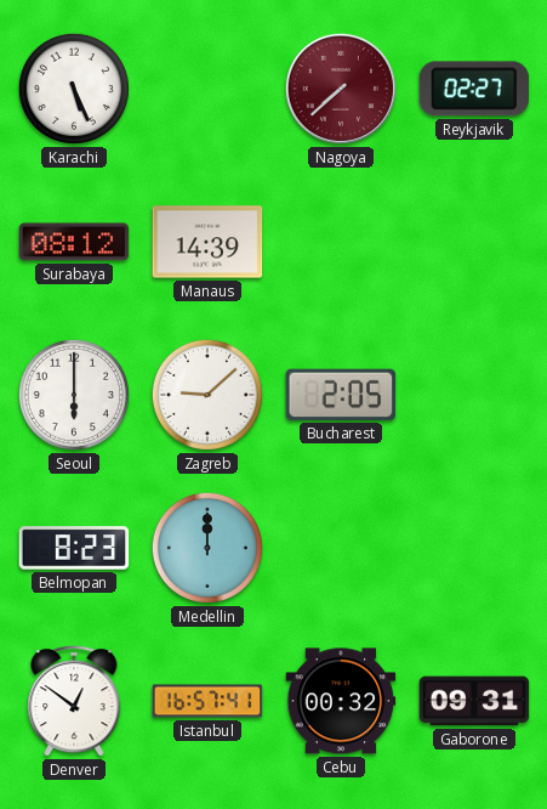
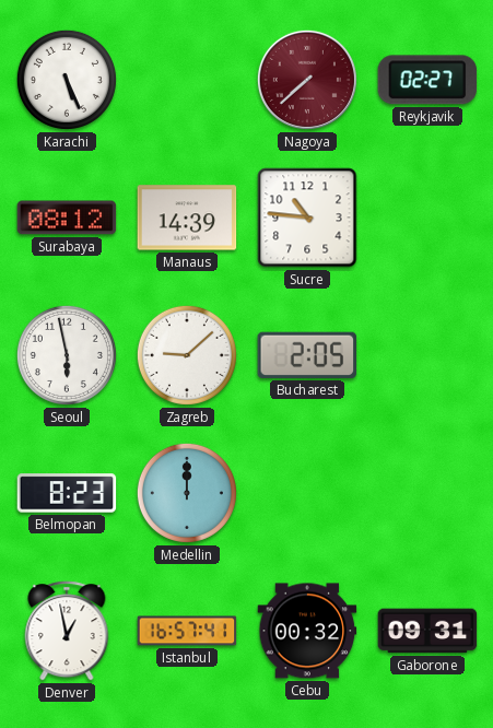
Sucre: none -> 10:46 (307, 218)
Seoul: 6:00 -> 5:58 (67, 355)
Denver: 12:51 -> 12:58 (67, 631)
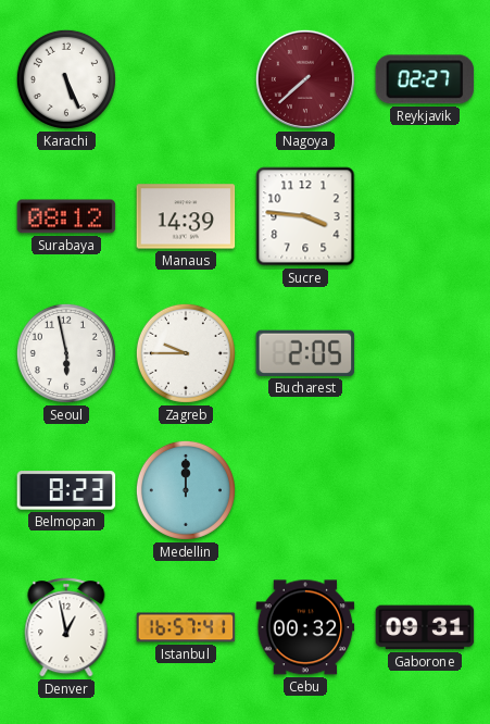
Sucre: 10:46 -> 3:46 (305, 216)
Zagreb: 9:08 -> 9:45 (186, 353)
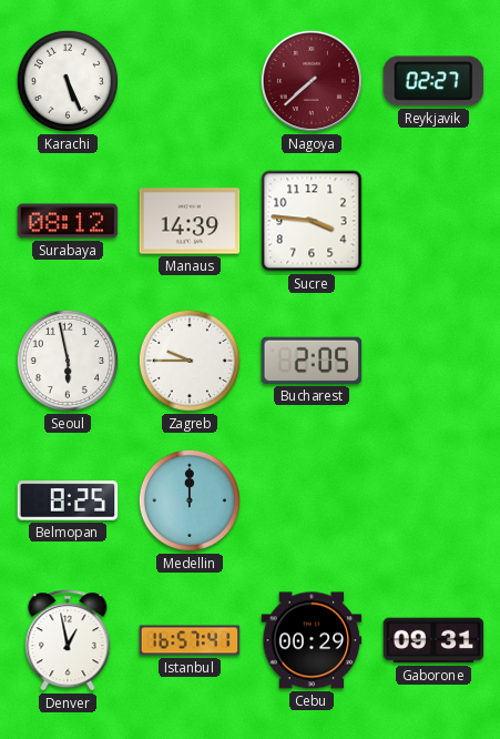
Belmopan: 8:23 -> 8:25 (68, 500)
Cebu: 00:32 -> 00:29 (312, 640)
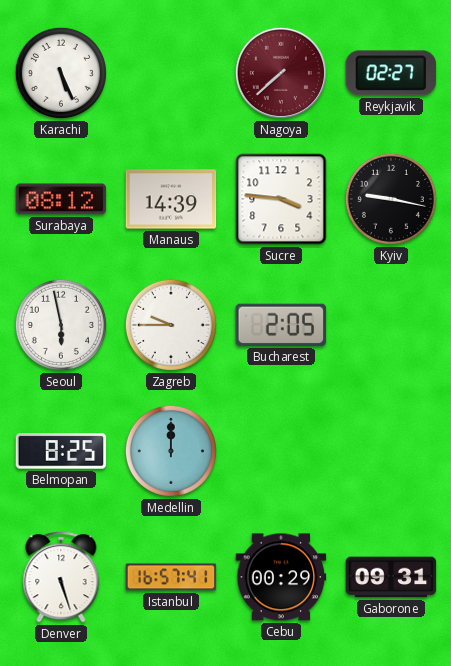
Kyiv: none -> 9:17 (391, 199)
Denver: 12:58 -> 5:27 (61, 577)
